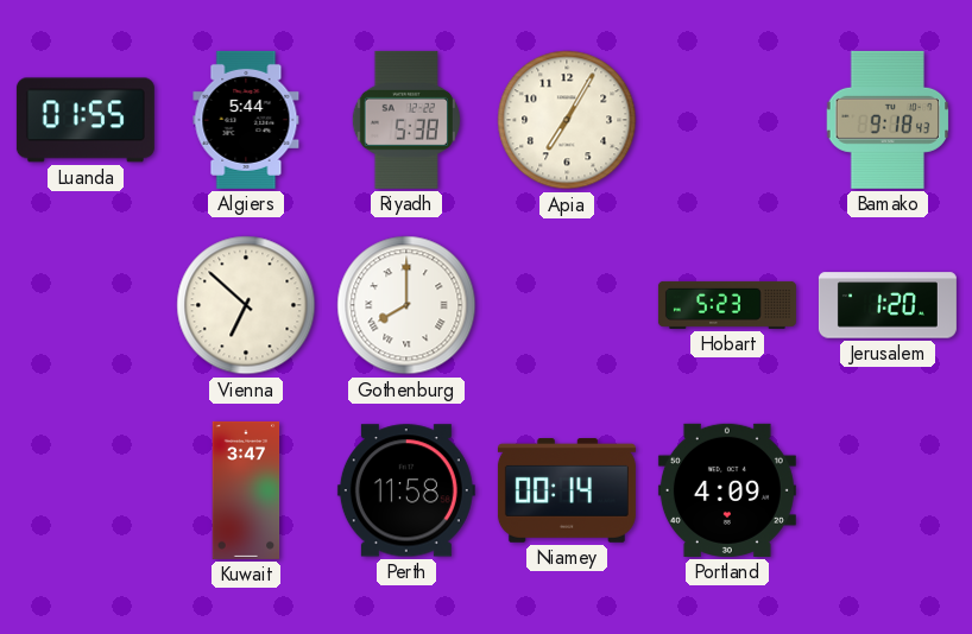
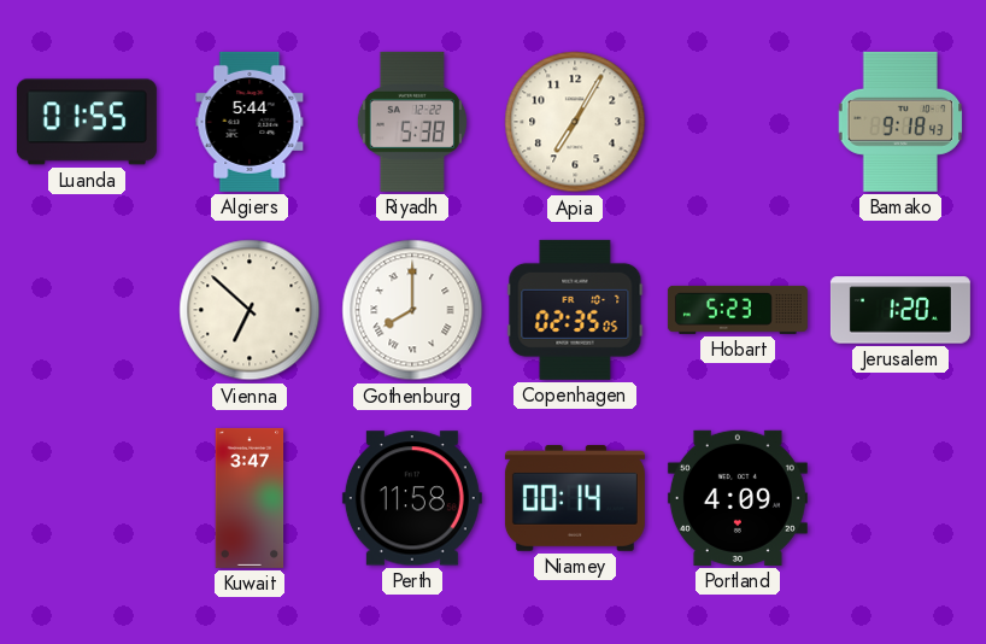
Copenhagen: none -> 02:35 (575, 310)
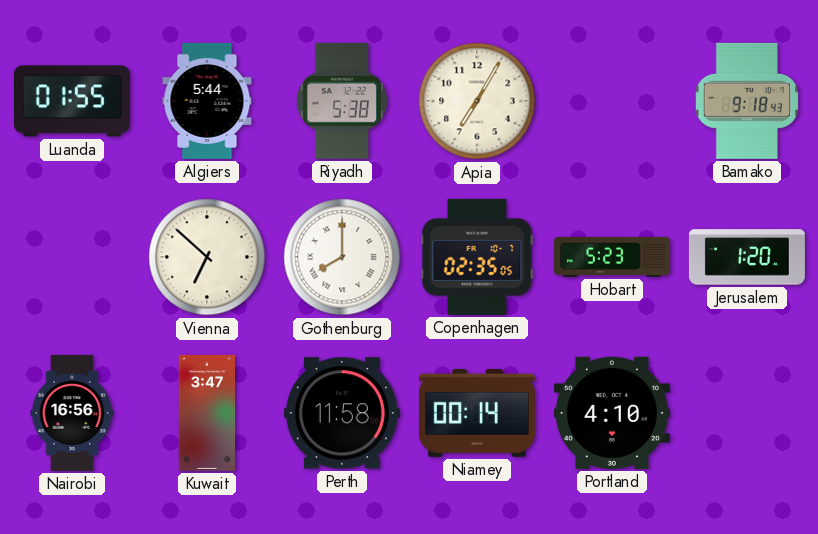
Nairobi: none -> 16:56 (72, 413)
Portland: 4:09 -> 4:10 (612, 413)
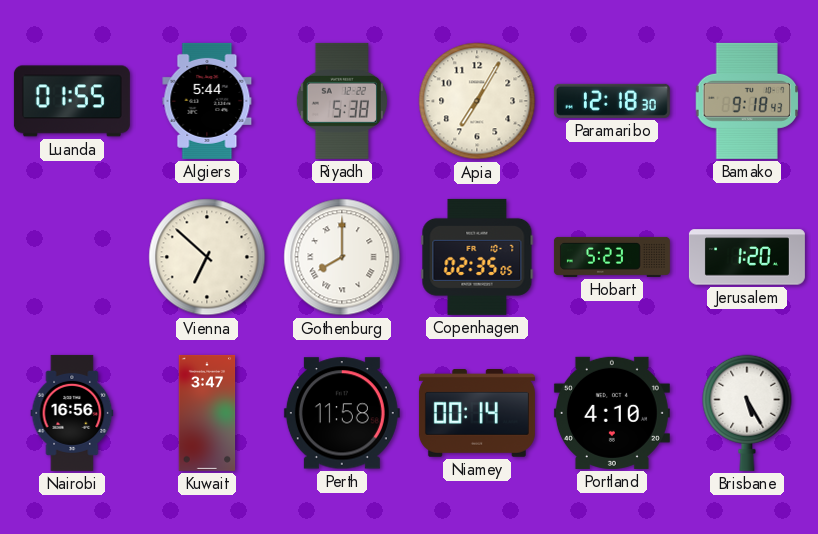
Paramaribo: none -> 12:18 (612, 101)
Brisbane: none -> 5:25 (747, 413)
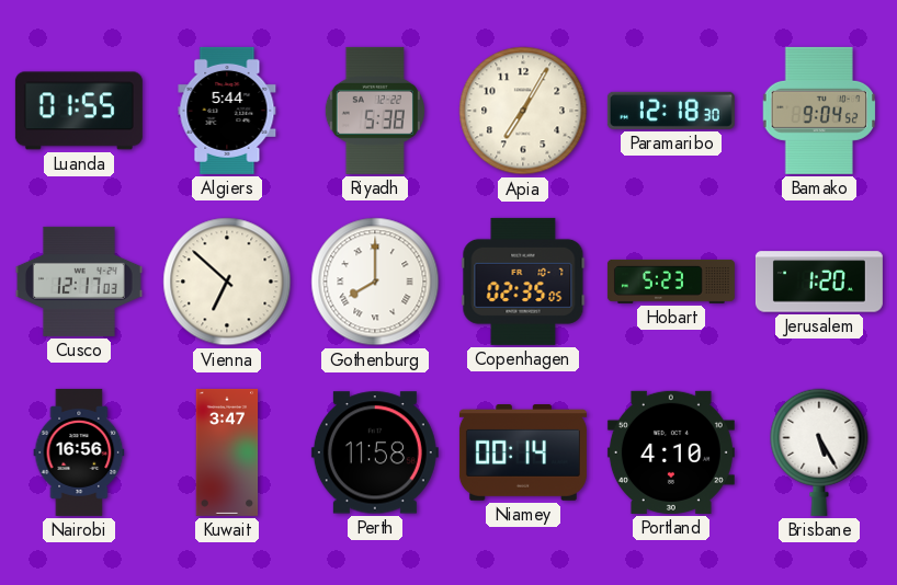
Bamako: 9:18 -> 9:04 (819, 111)
Cusco: none -> 12:17 (79, 282)
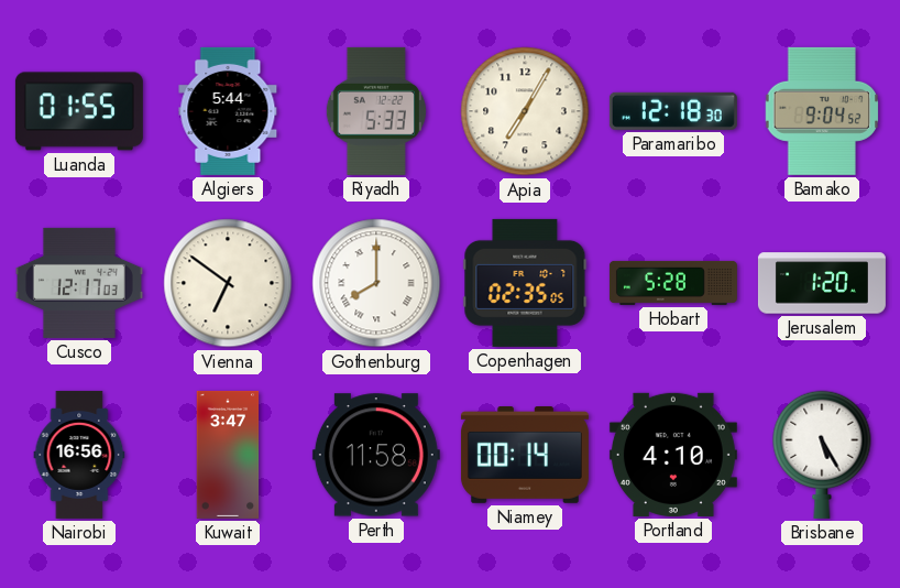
Riyadh: 5:38 -> 5:33 (376, 111)
Vienna: 6:52 -> 6:51 (228, 283)
Hobart: 5:23 -> 5:28 (673, 283)
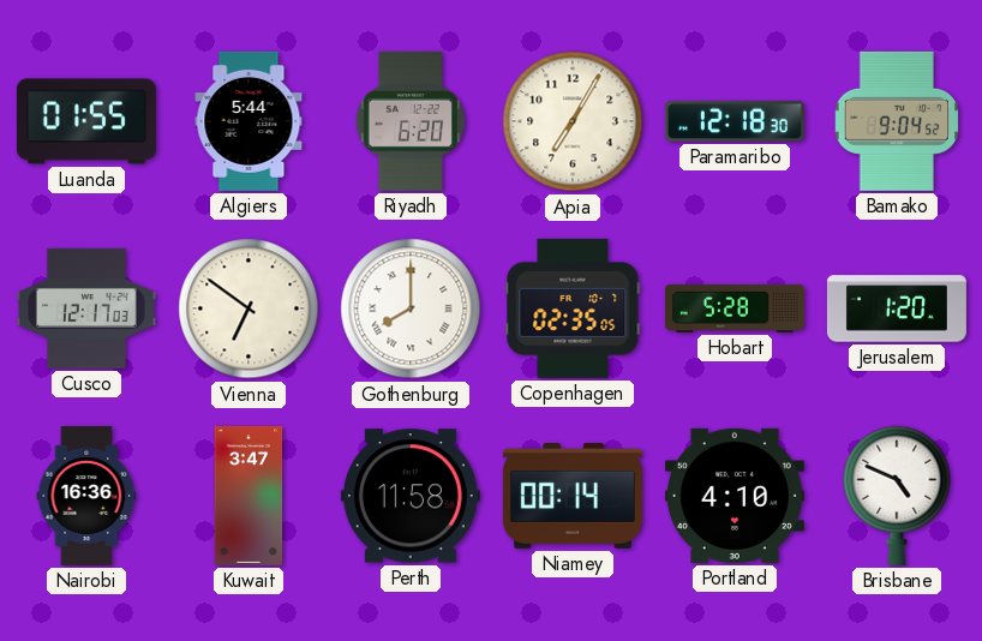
Riyadh: 5:33 -> 6:20 (411, 121)
Nairobi: 16:56 -> 16:36 (86, 496)
Brisbane: 5:25 -> 4:49 (897, 496)
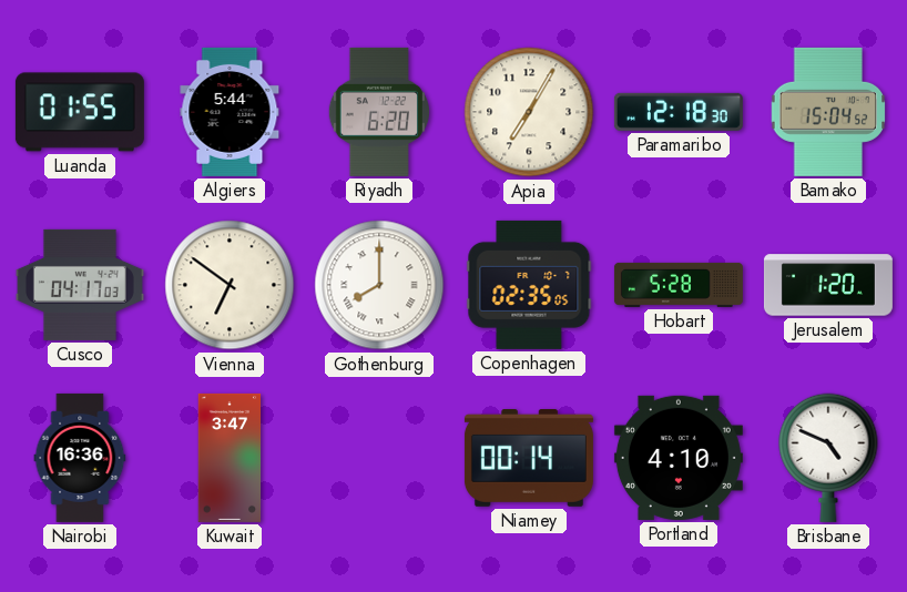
Bamako: 9:04 -> 15:04 (828, 112)
Cusco: 12:17 -> 04:17 (80, 285)
Perth: 11:58 -> none (411, 496)
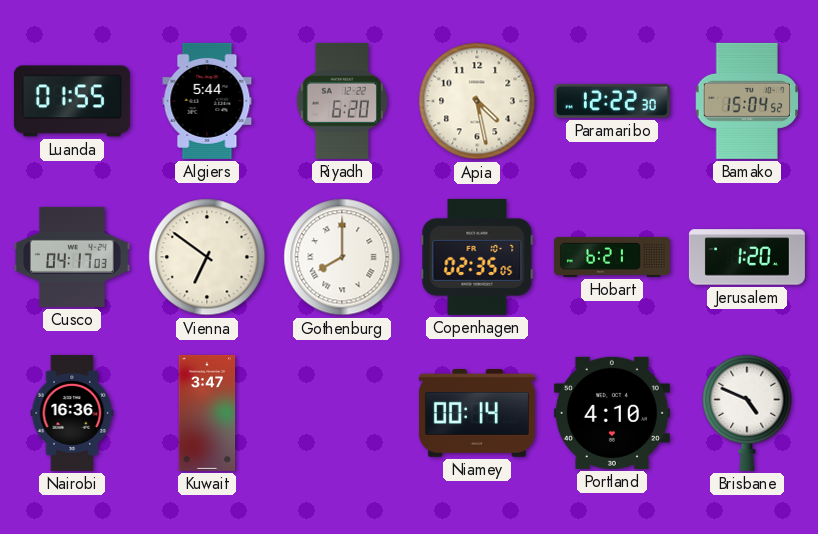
Apia: 7:05 -> 4:28 (477, 101)
Paramaribo: 12:18 -> 12:22 (612, 101)
Hobart: 5:28 -> 6:21 (612, 257)
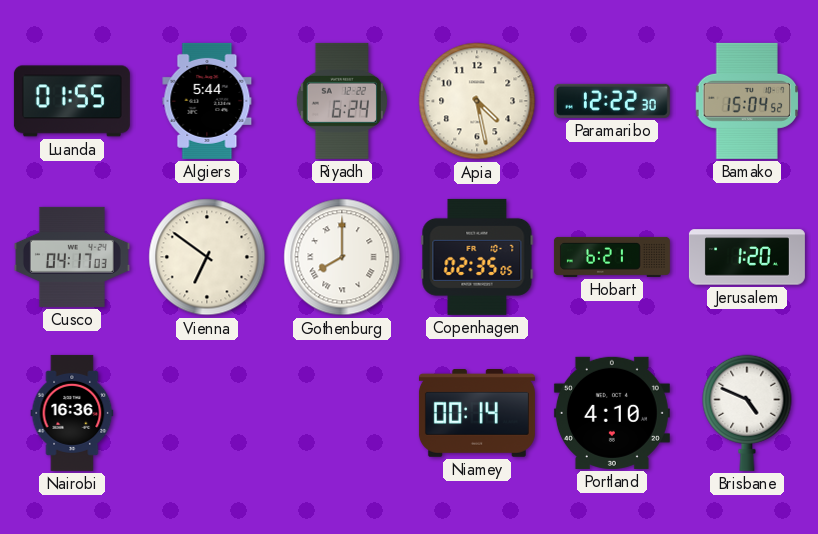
Riyadh: 6:20 -> 6:24 (342, 101)
Kuwait: 3:47 -> none (207, 413)
